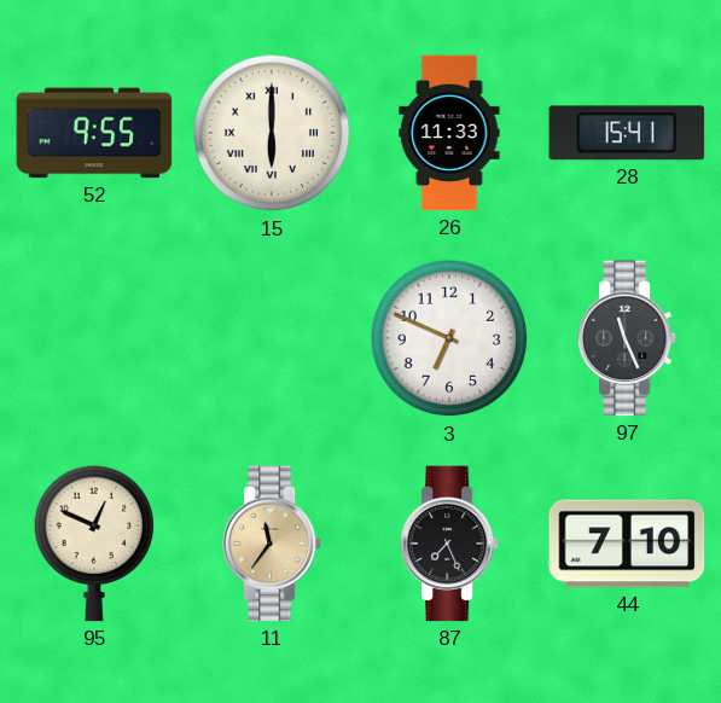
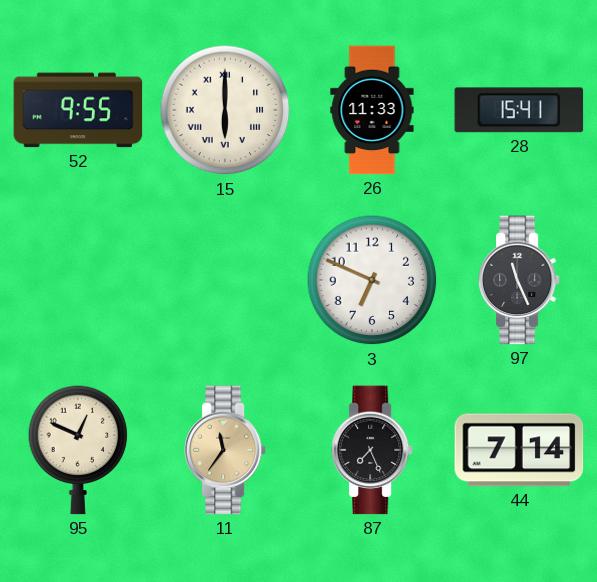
44: 7:10 -> 7:14 (519, 450)
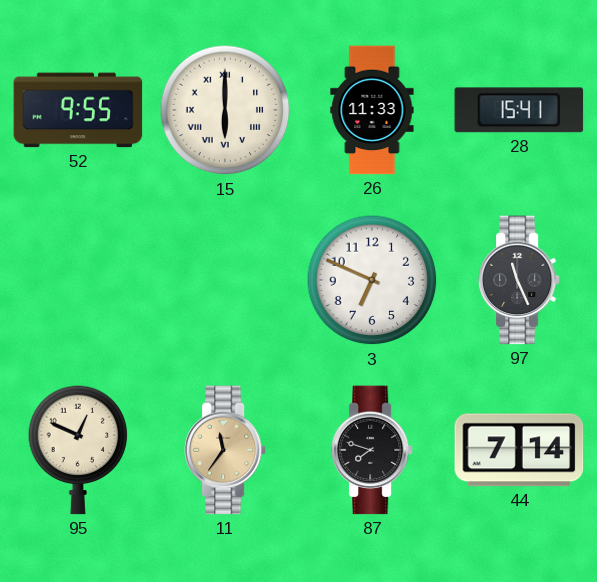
87: 7:26 -> 7:48 (372, 450)
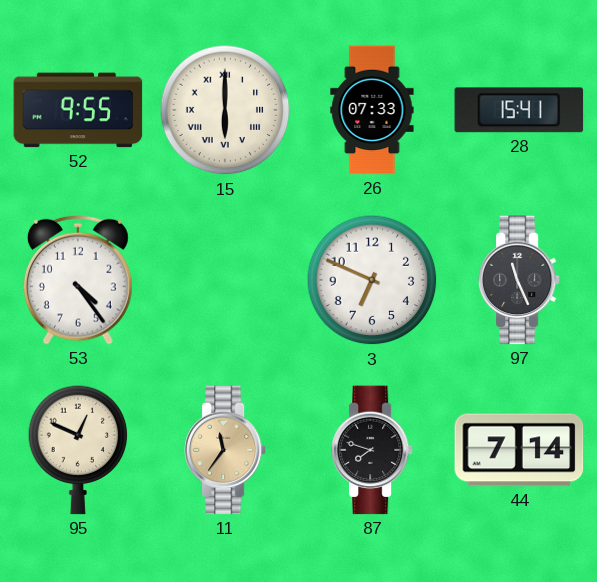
26: 11:33 -> 07:33 (372, 110)
53: none -> 4:24 (78, 280)
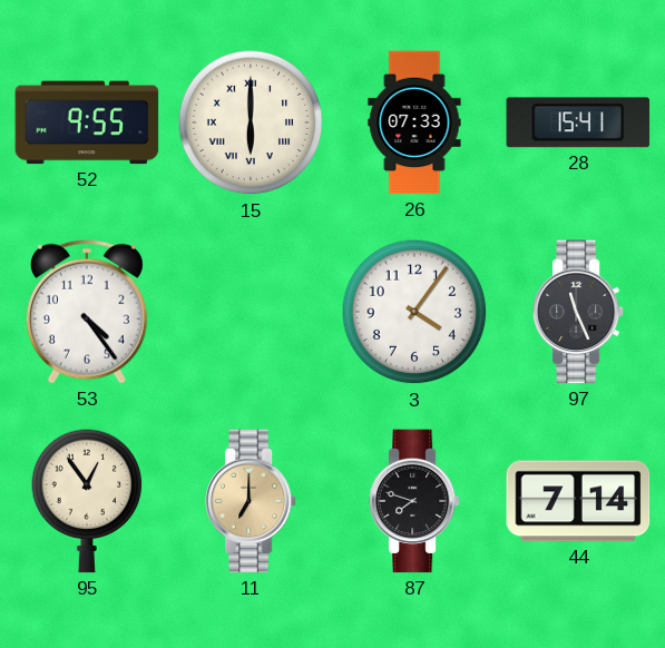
3: 6:49 -> 4:06 (414, 312)
95: 12:49 -> 12:54 (87, 501)
11: 11:36 -> 7:00 (251, 501)
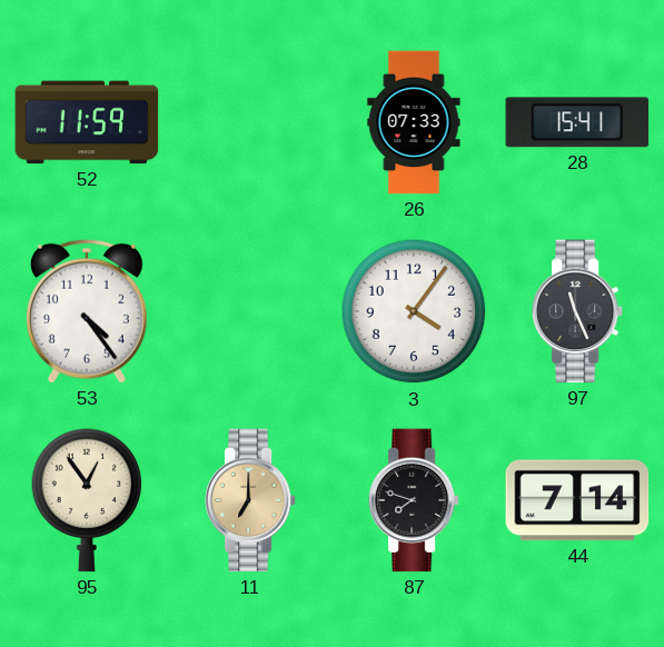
52: 9:55 -> 11:59 (87, 122)
15: 6:00 -> none (251, 122)
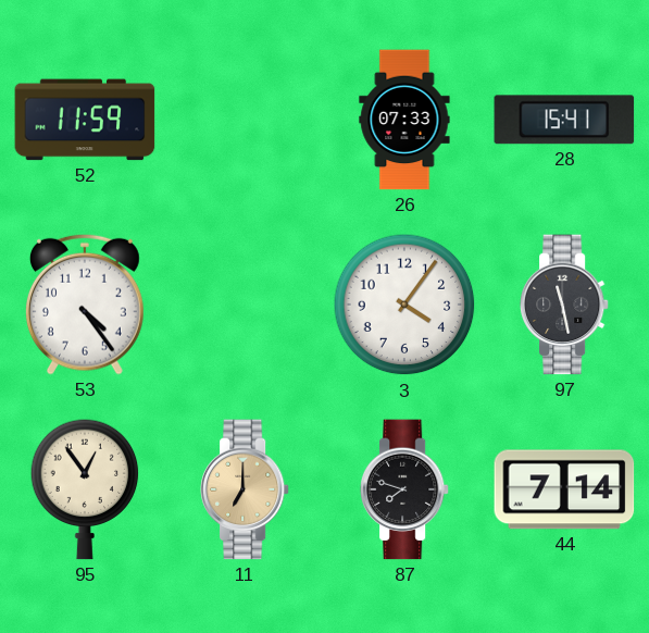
97: 11:26 -> 11:28 (564, 305)
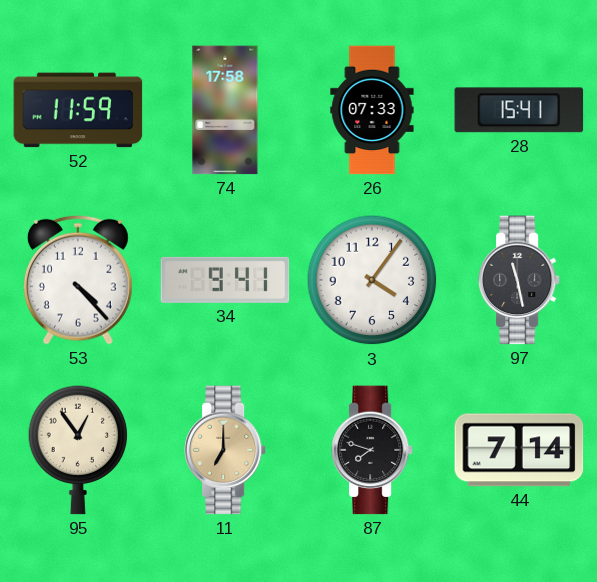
74: none -> 17:58 (225, 110)
53: 4:24 -> 4:23 (78, 280)
34: none -> 9:41 (225, 280)
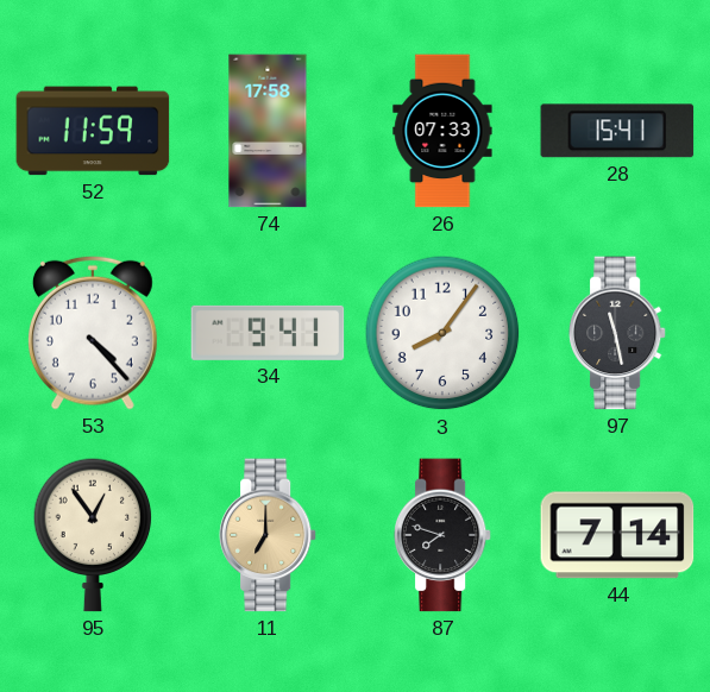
3: 4:06 -> 8:06 (442, 333)
